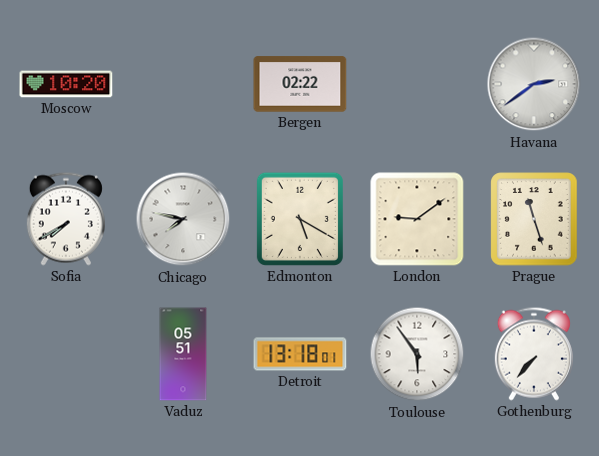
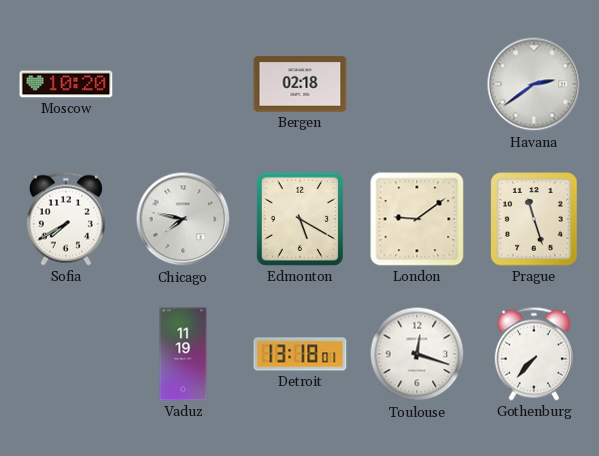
Bergen: 02:22 -> 02:18 (300, 84)
Vaduz: 05:51 -> 11:19 (183, 354)
Toulouse: 5:54 -> 12:18 (417, 354)
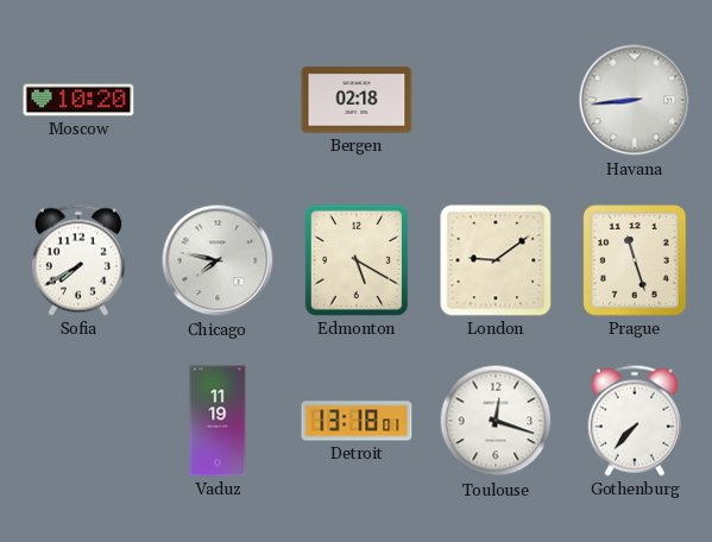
Havana: 2:39 -> 8:44 (635, 100)
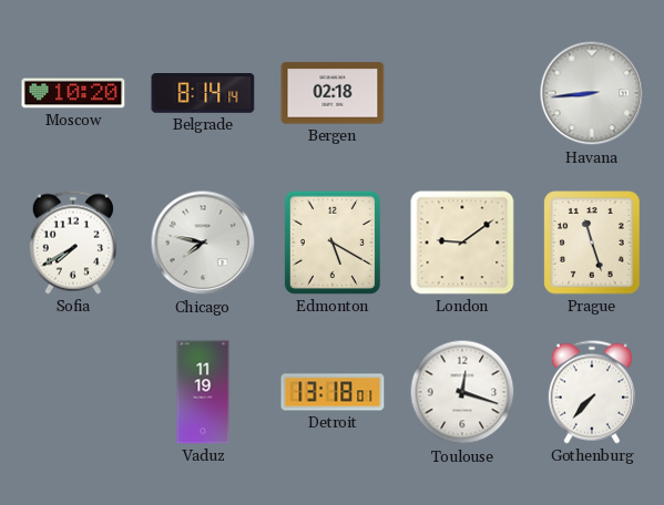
Belgrade: none -> 8:14 (203, 94)
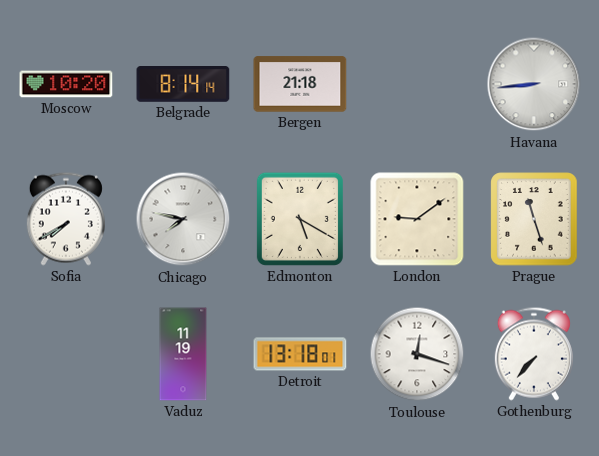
Bergen: 02:18 -> 21:18 (300, 84)
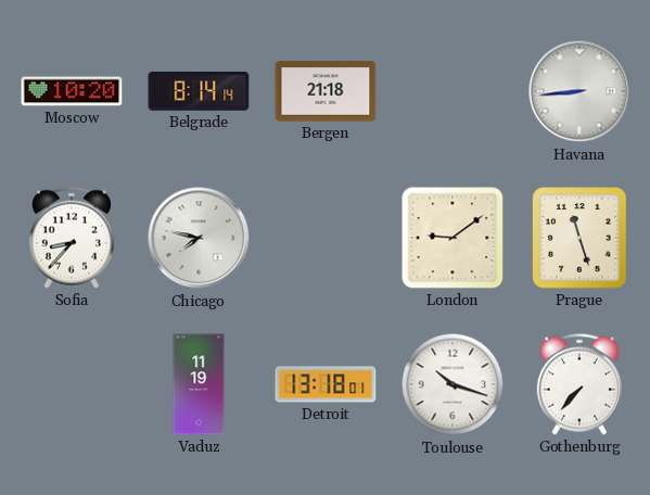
Sofia: 7:40 -> 8:37 (72, 238)
Edmonton: 5:20 -> none (300, 219)
Toulouse: 12:18 -> 10:18 (453, 384)
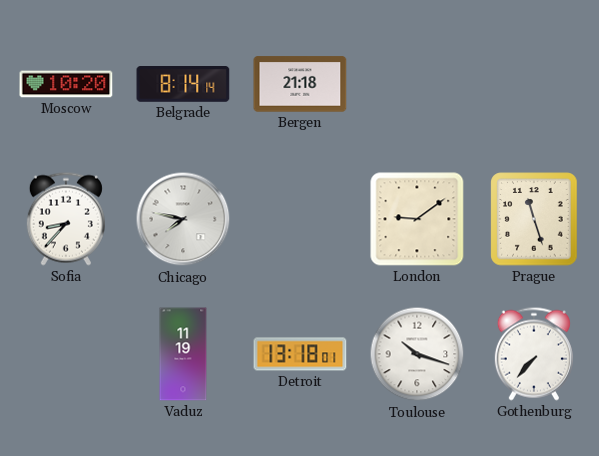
Havana: 8:44 -> none (579, 91)
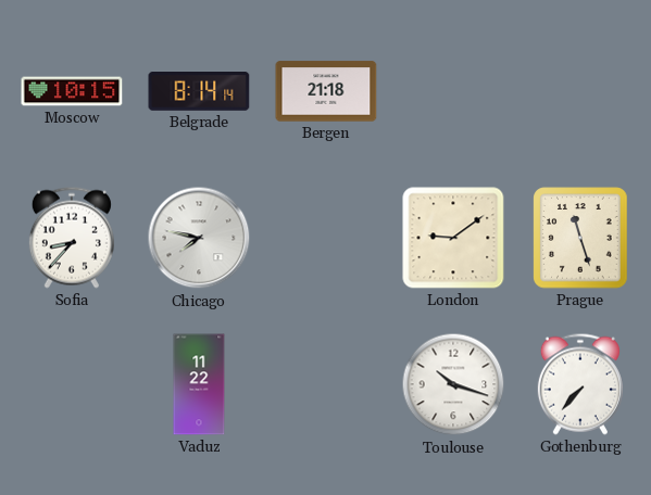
Moscow: 10:20 -> 10:15 (72, 91)
Vaduz: 11:19 -> 11:22 (199, 384)
Detroit: 13:18 -> none (300, 354)
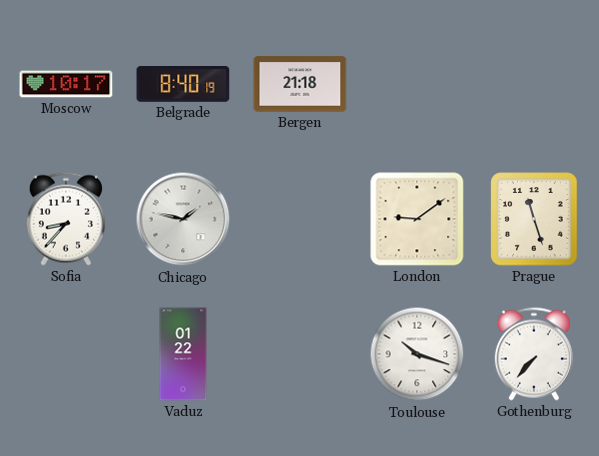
Moscow: 10:15 -> 10:17 (66, 84)
Belgrade: 8:14 -> 8:40 (183, 85)
Chicago: 7:47 -> 1:47 (183, 219)
Vaduz: 11:22 -> 01:22 (183, 354)
